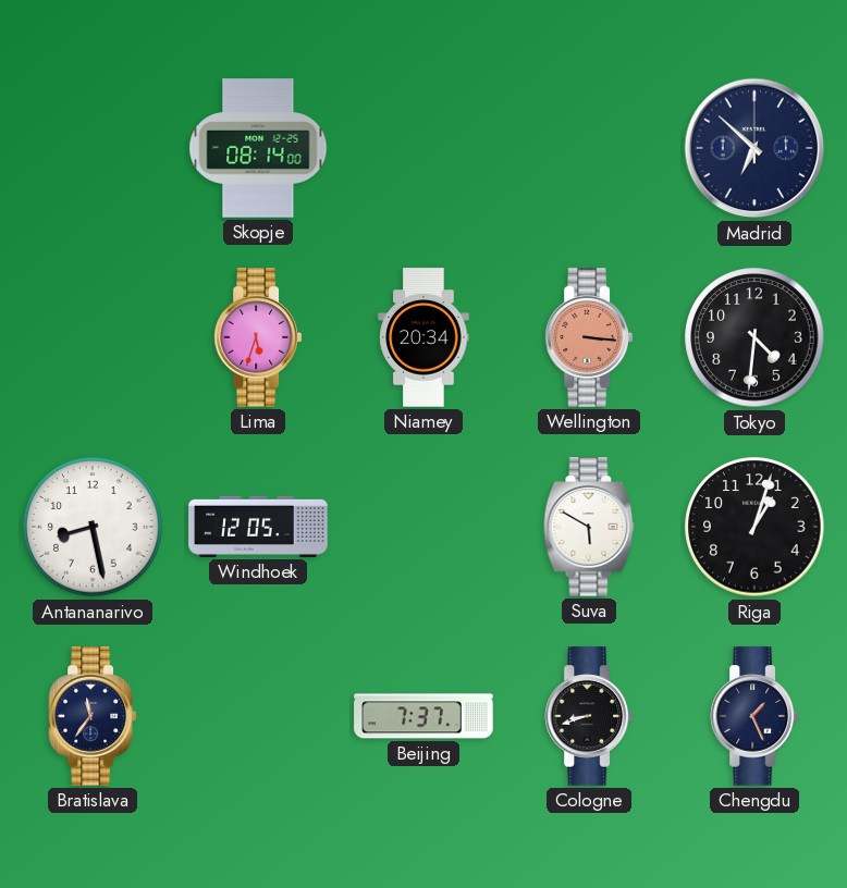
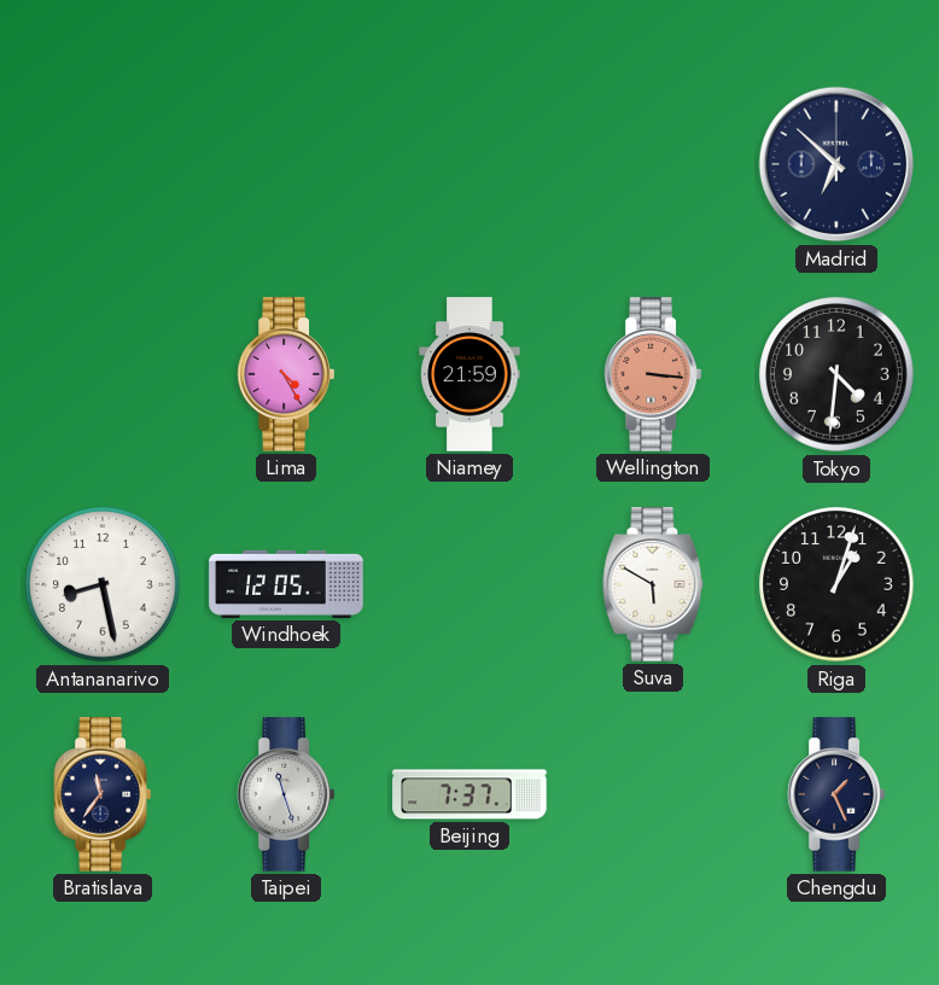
Skopje: 08:14 -> none (258, 148)
Lima: 5:33 -> 4:25 (285, 374)
Niamey: 20:34 -> 21:59 (469, 374)
Taipei: none -> 11:27 (285, 794)
Cologne: 8:42 -> none (588, 716)
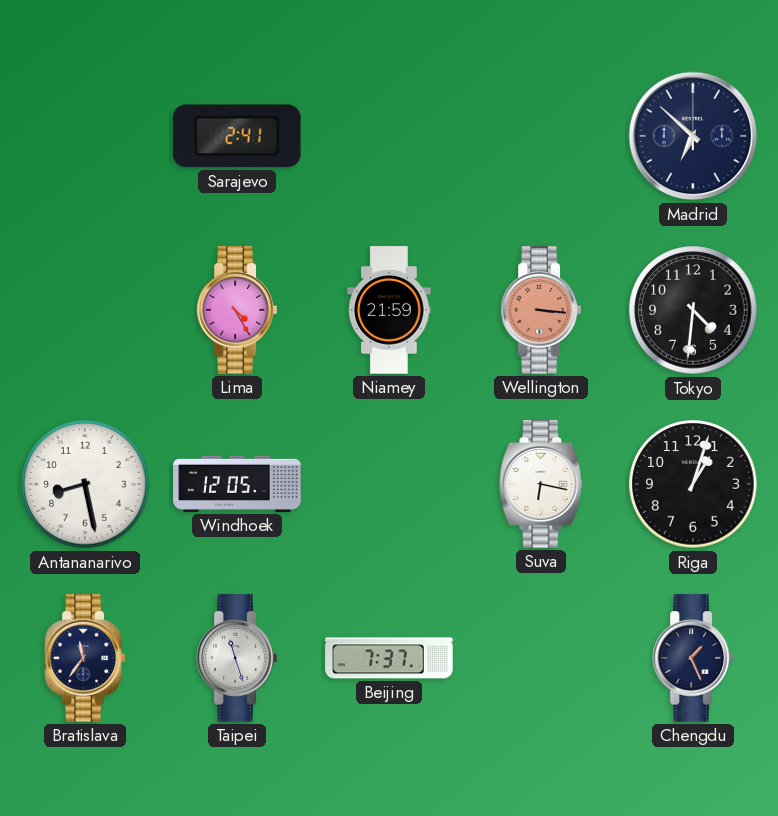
Sarajevo: none -> 2:41 (237, 136)
Suva: 5:50 -> 6:17 (541, 484)
